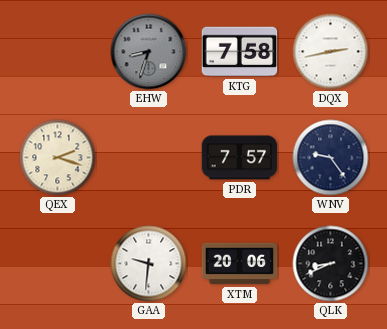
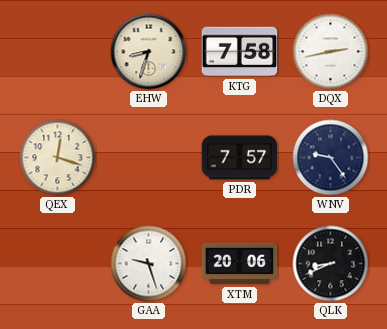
EHW dial: grey -> cream (149, 52)
QEX: 2:18 -> 12:18 (58, 158)
GAA: 9:31 -> 9:27 (149, 264)
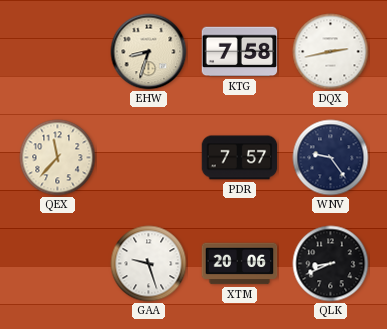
QEX: 12:18 -> 11:37 (58, 158)
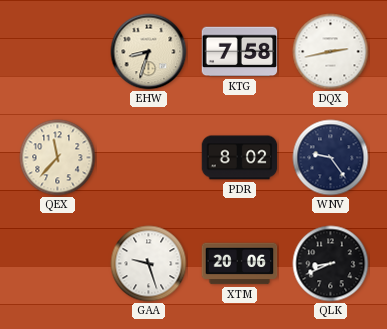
PDR: 7:57 -> 8:02 (240, 158)
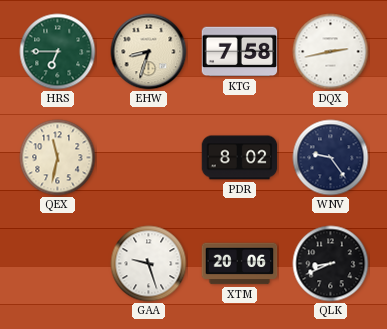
HRS: none -> 6:45 (58, 52)
QEX: 11:37 -> 11:32 (58, 158)
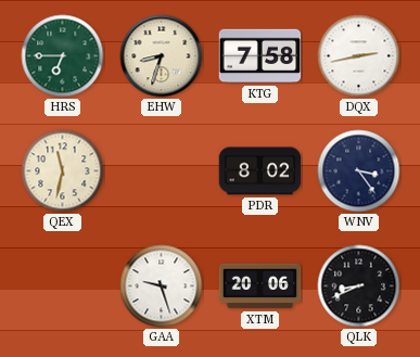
WNV: 9:24 -> 3:24 (359, 171)
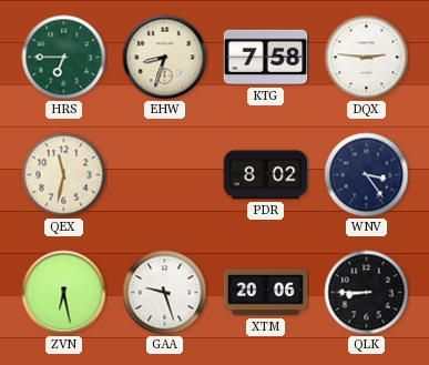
DQX: 2:43 -> 2:46 (367, 58)
ZVN: none -> 6:28 (64, 293)
QLK: 8:41 -> 8:45 (367, 293)
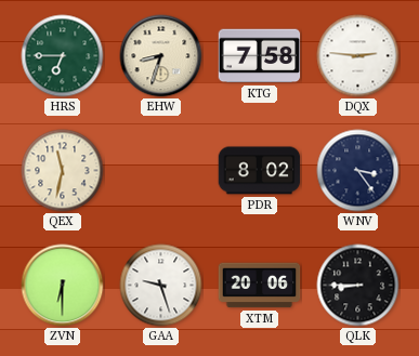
ZVN: 6:28 -> 6:30 (63, 286)
